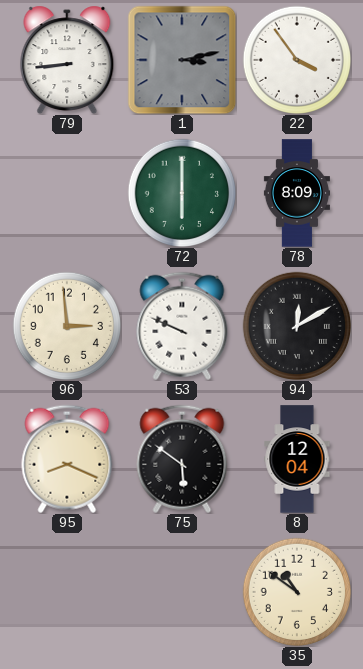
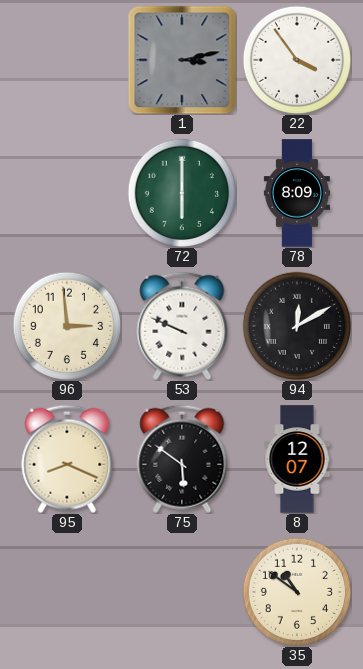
79: 8:44 -> none (67, 60)
8: 12:04 -> 12:07 (297, 459)
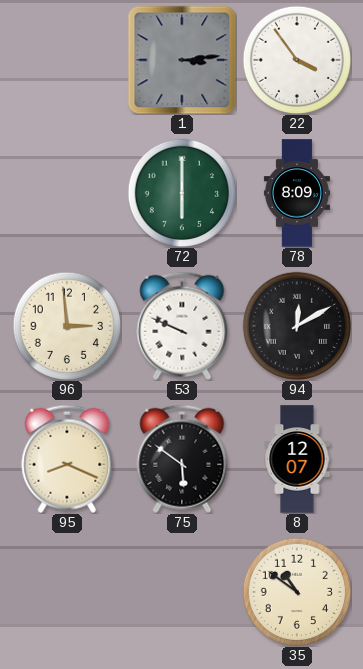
1: 3:13 -> 3:14 (182, 60)
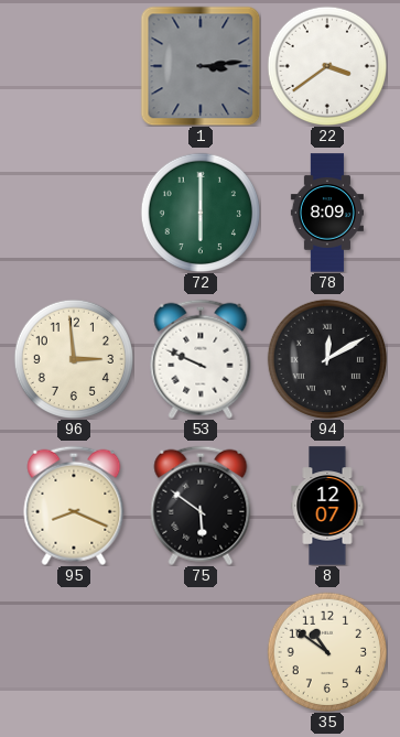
22: 3:54 -> 3:39 (326, 65)
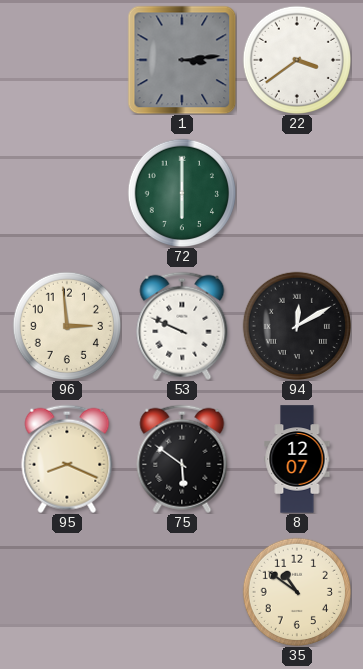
78: 8:09 -> none (327, 213)
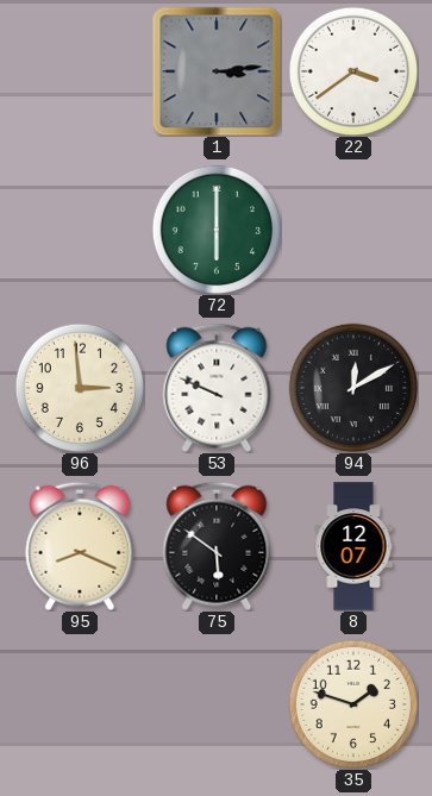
35: 10:51 -> 1:48 (352, 703)
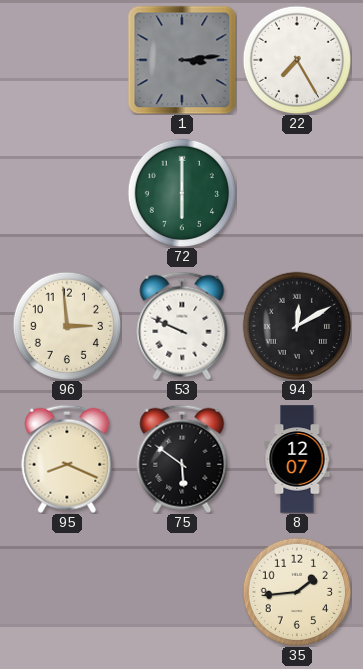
22: 3:39 -> 7:25 (296, 59)
35: 1:48 -> 1:44 (296, 591)
